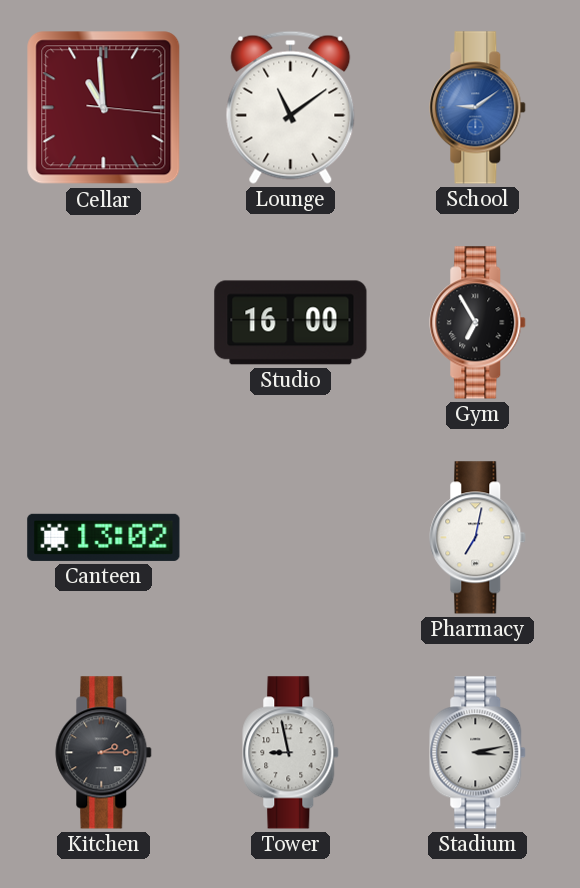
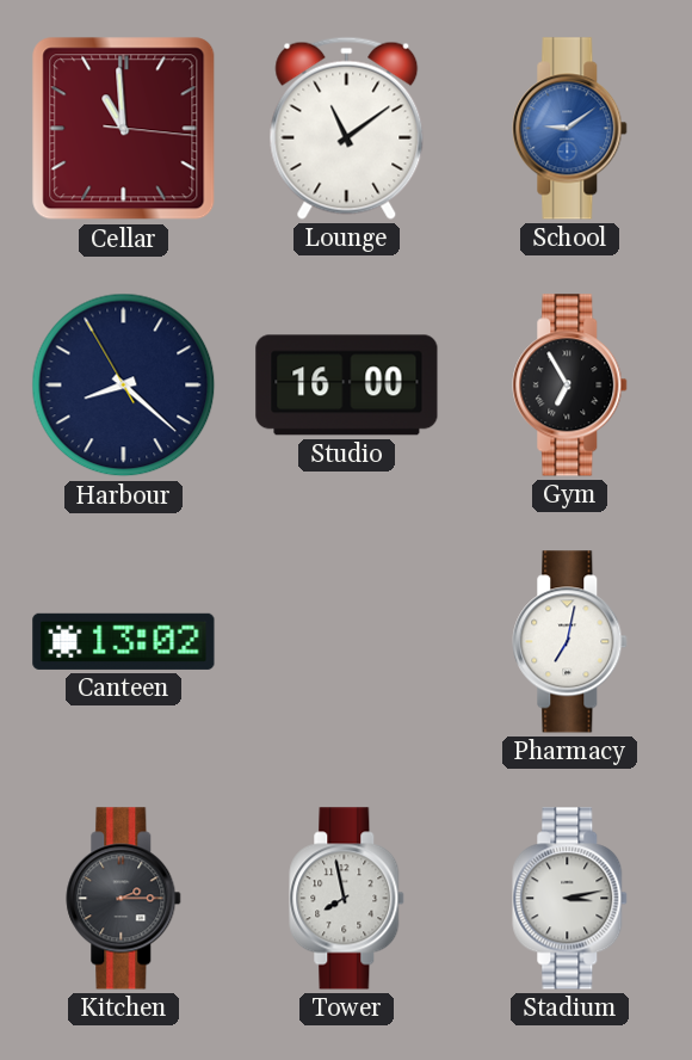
Harbour: none -> 8:21 (124, 386)
Tower: 8:58 -> 7:58 (347, 899)
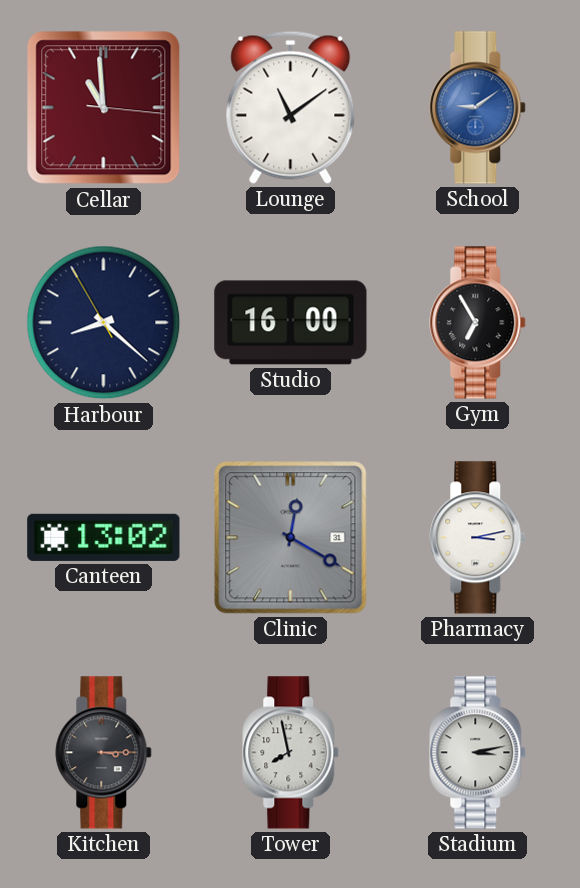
Clinic: none -> 12:20 (291, 538)
Pharmacy: 7:02 -> 3:13 (478, 538)
Kitchen: 2:15 -> 3:15 (104, 753)
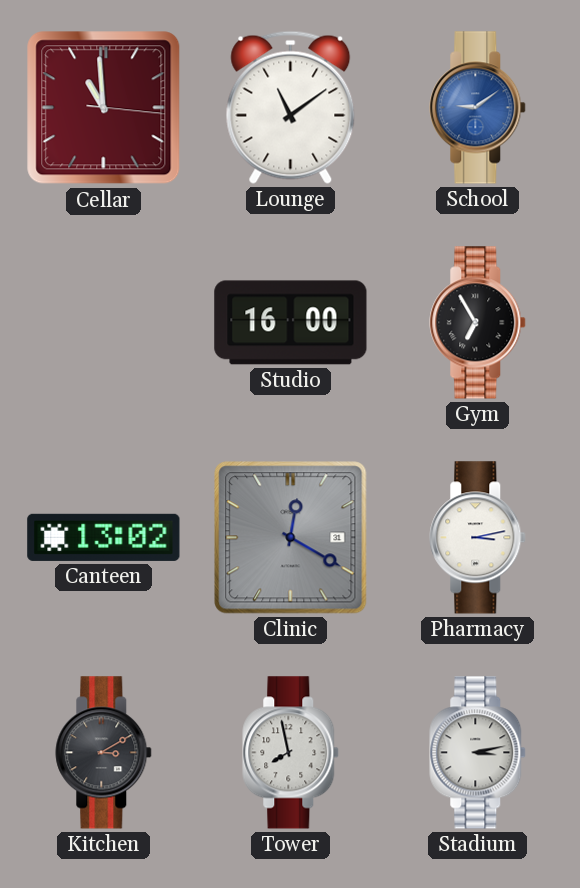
Harbour: 8:21 -> none (104, 323)
Kitchen: 3:15 -> 3:10 (104, 753)
